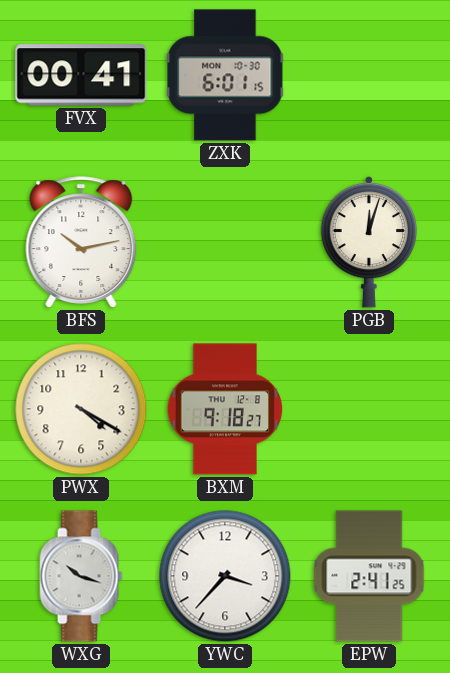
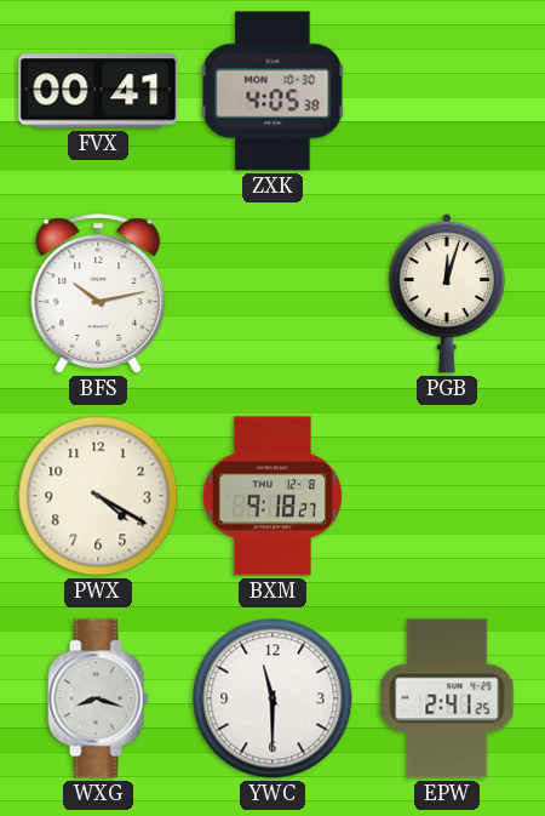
ZXK: 6:01 -> 4:05 (272, 91)
WXG: 10:18 -> 8:18 (98, 698)
YWC: 3:37 -> 11:30 (272, 698)
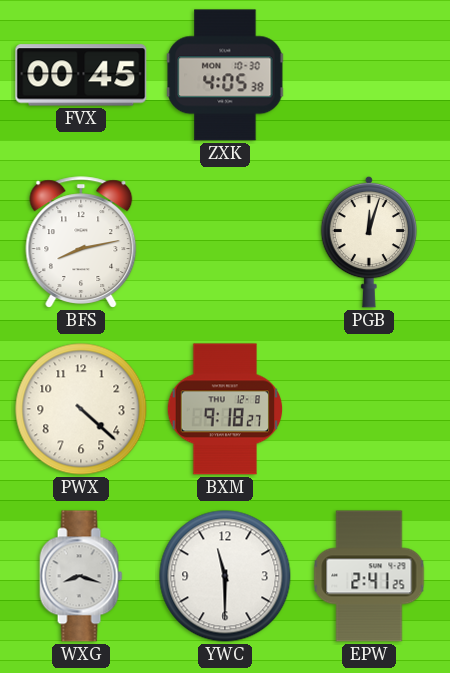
FVX: 00:41 -> 00:45 (81, 75)
BFS: 10:13 -> 8:13 (81, 242)
PWX: 4:20 -> 4:22 (81, 409)
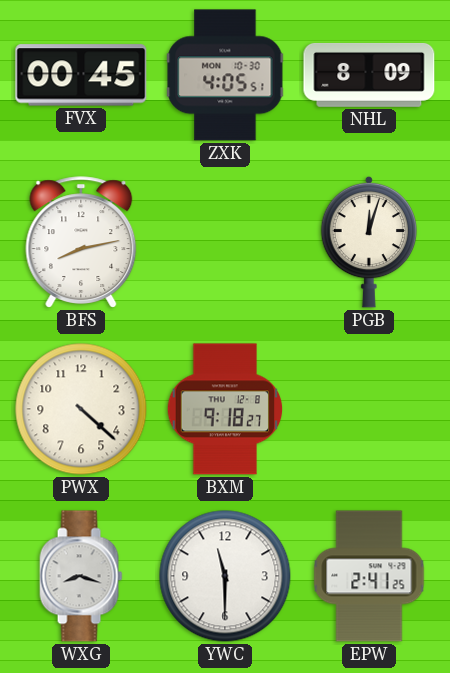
ZXK: 4:05:38 -> 4:05:51 (225, 75)
NHL: none -> 8:09 (369, 76)
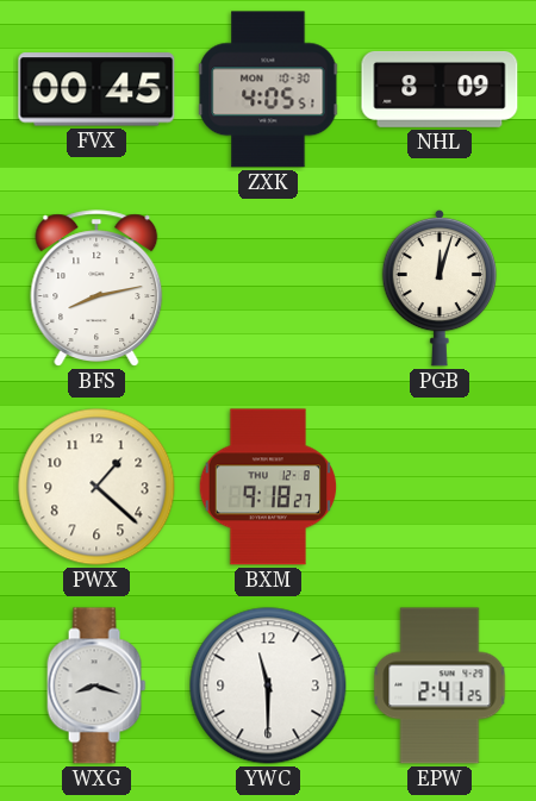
PWX: 4:22 -> 1:22 (96, 487)
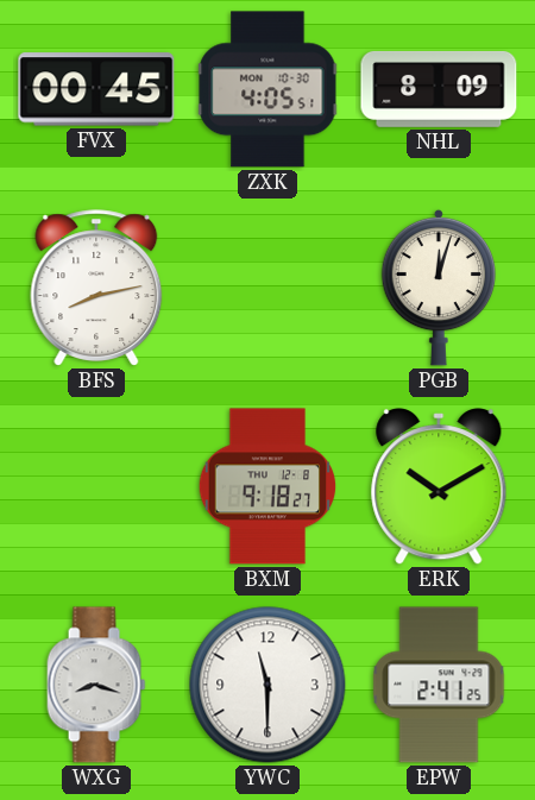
PWX: 1:22 -> none (96, 487)
ERK: none -> 10:10 (439, 487)
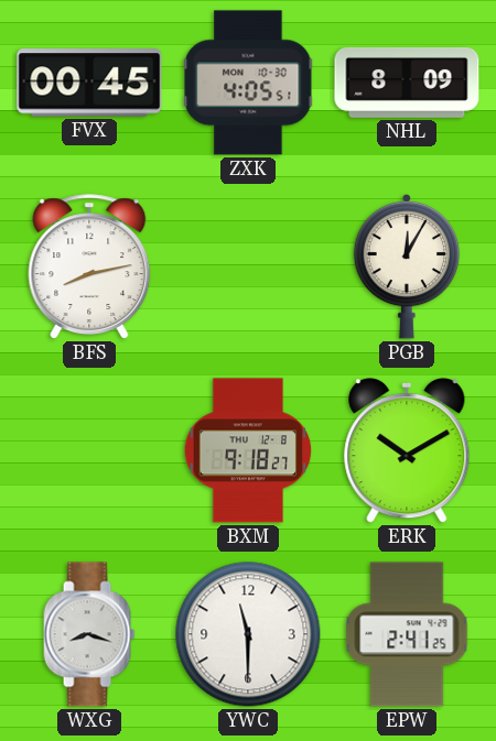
PGB: 12:03 -> 12:05 (407, 266)
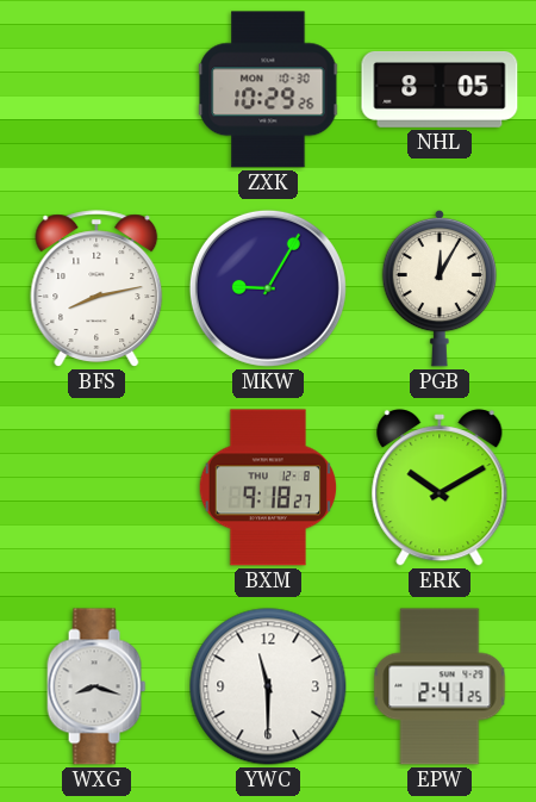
FVX: 00:45 -> none (89, 83)
ZXK: 4:05 -> 10:29 (268, 89)
NHL: 8:09 -> 8:05 (440, 91)
MKW: none -> 9:05 (268, 288)
